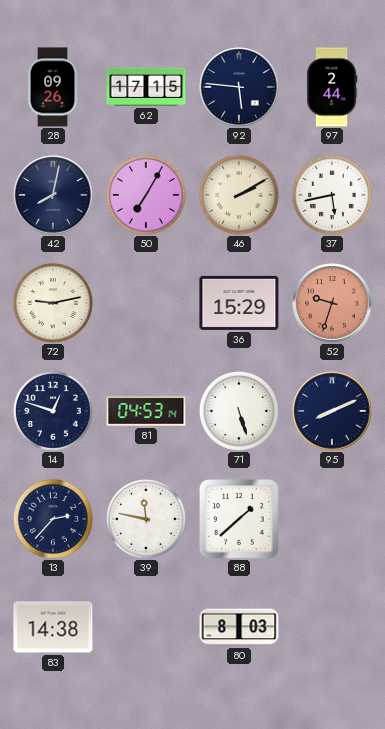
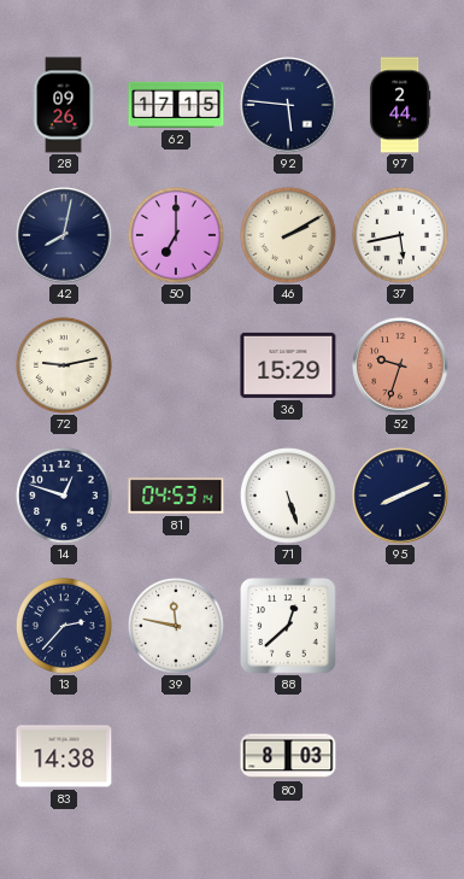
50: 7:05 -> 7:00 (176, 235)
88: 1:38 -> 12:38 (288, 626)
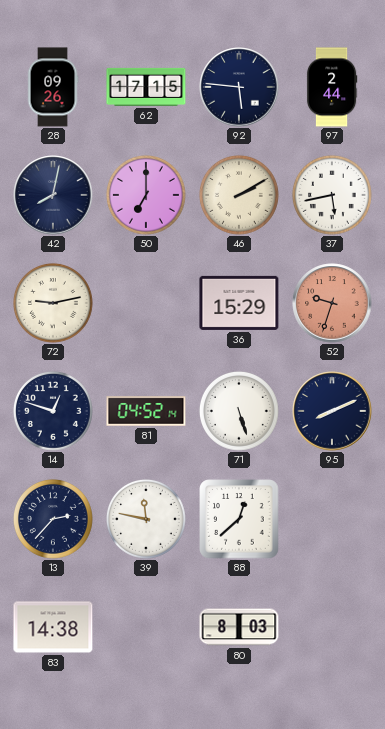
81: 04:53 -> 04:52 (146, 411)
